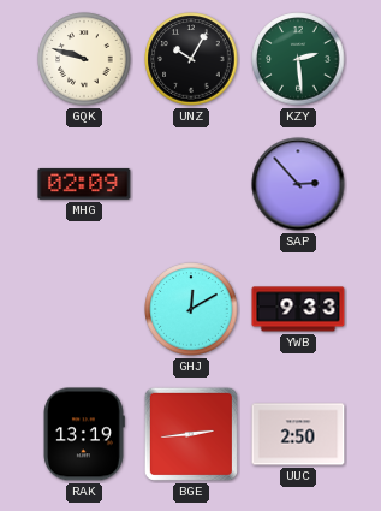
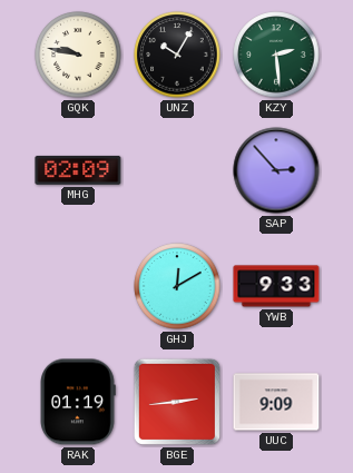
GQK: 9:48 -> 9:47 (78, 55)
RAK: 13:19 -> 01:19 (78, 402)
UUC: 2:50 -> 9:09 (276, 402)
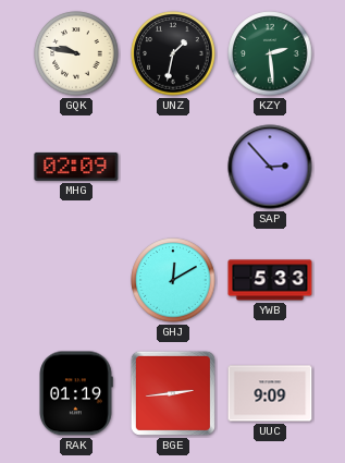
UNZ: 10:05 -> 1:32 (173, 53)
YWB: 9:33 -> 5:33 (270, 280)
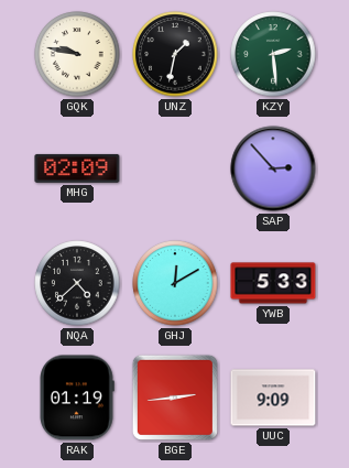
NQA: none -> 4:38 (77, 283)
